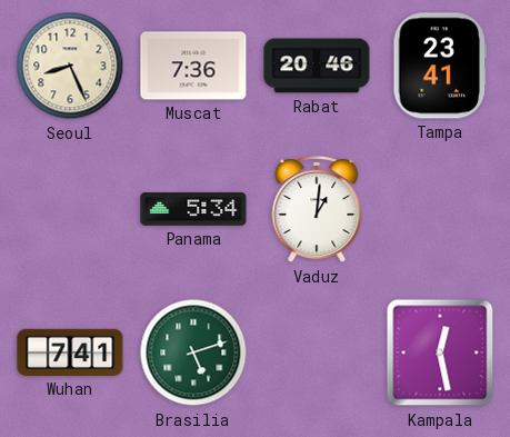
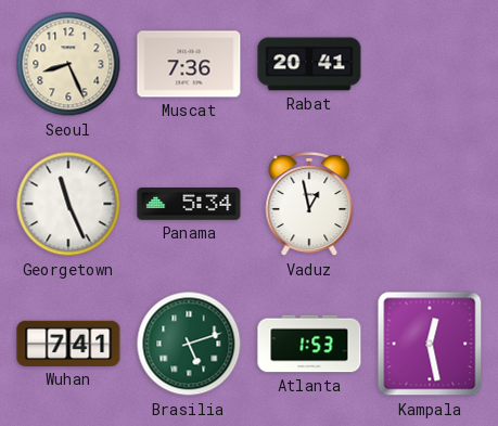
Rabat: 20:46 -> 20:41 (309, 64)
Tampa: 23:41 -> none (440, 66)
Georgetown: none -> 11:26 (68, 204)
Vaduz: 1:01 -> 12:58 (309, 205)
Atlanta: none -> 1:53 (309, 344)
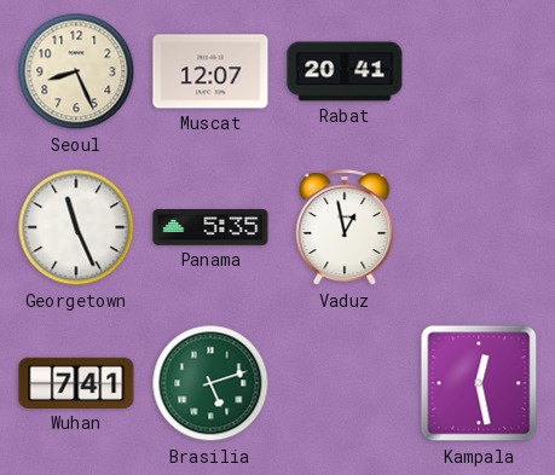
Muscat: 7:36 -> 12:07 (210, 71)
Panama: 5:34 -> 5:35 (210, 228)
Atlanta: 1:53 -> none (309, 344)
